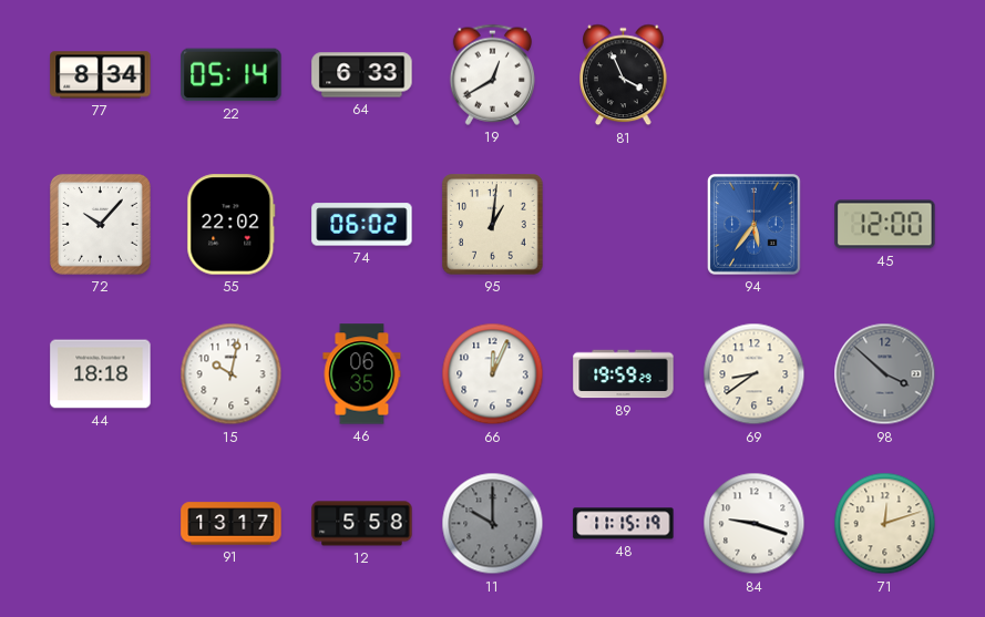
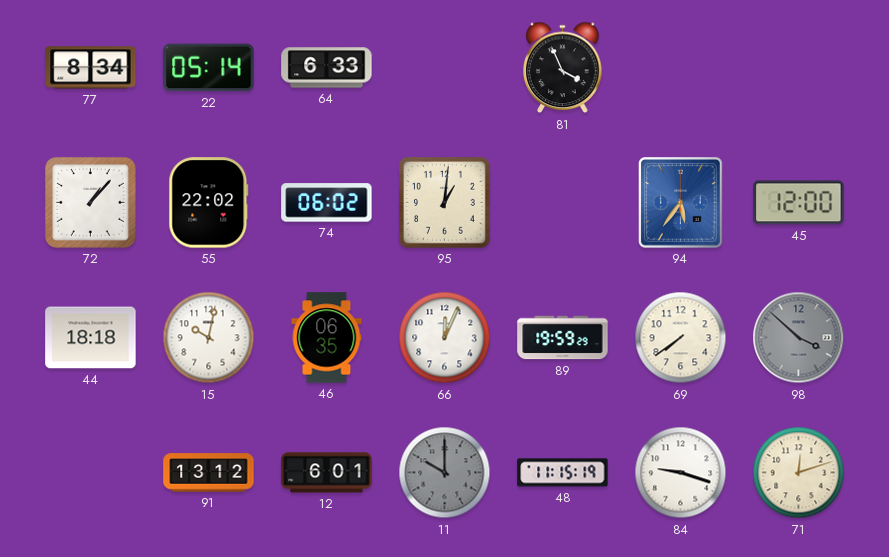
19: 12:40 -> none (492, 74)
72: 10:07 -> 1:07 (90, 202)
69: 8:39 -> 7:39 (681, 338)
91: 13:17 -> 13:12 (209, 473)
12: 5:58 -> 6:01 (327, 473)
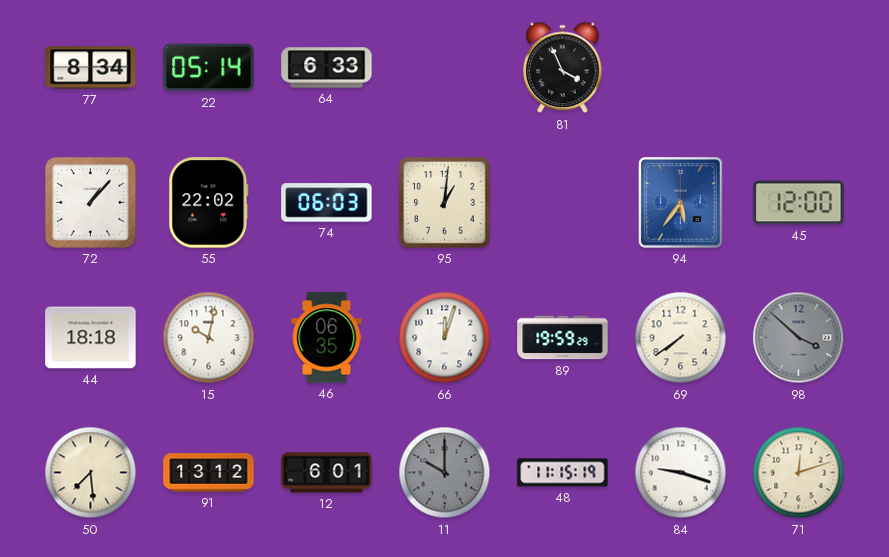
74: 06:02 -> 06:03 (327, 203)
66: 12:04 -> 12:03 (445, 338)
50: none -> 7:29 (91, 473)
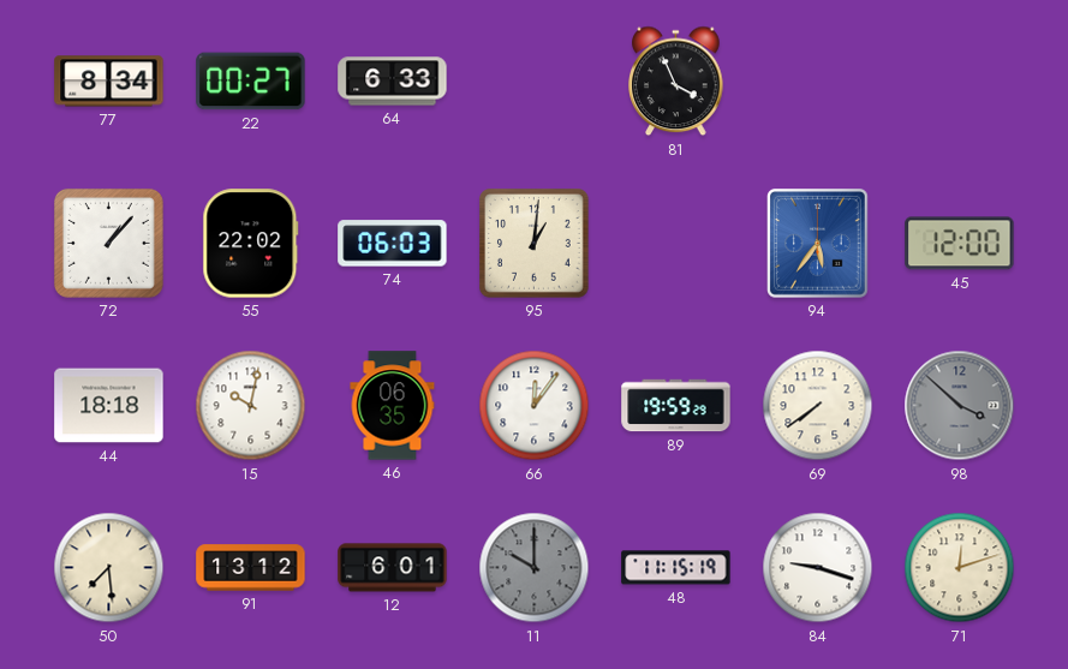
22: 05:14 -> 00:27 (251, 82)
66: 12:03 -> 12:06 (535, 406)
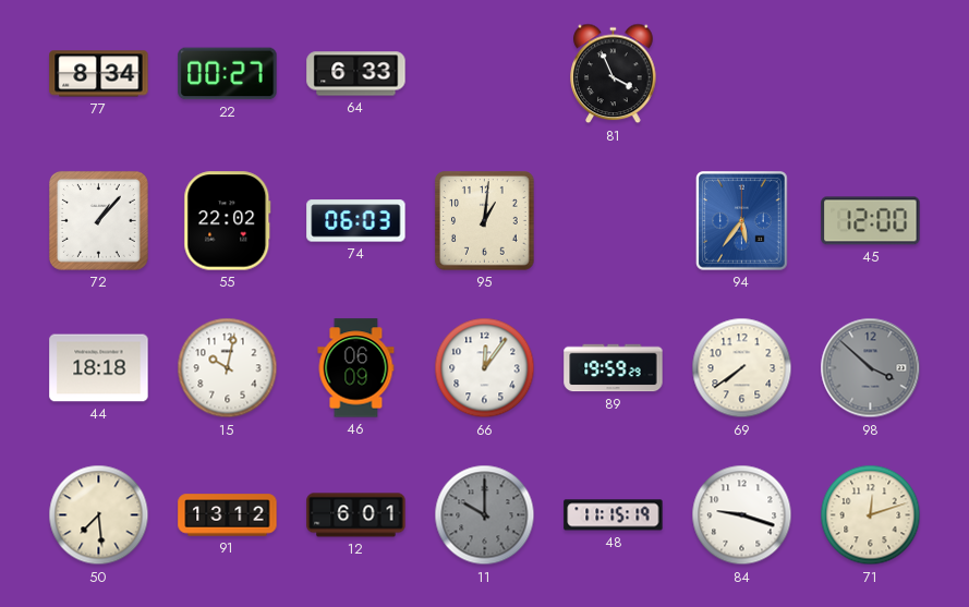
46: 06:35 -> 06:09 (356, 368)
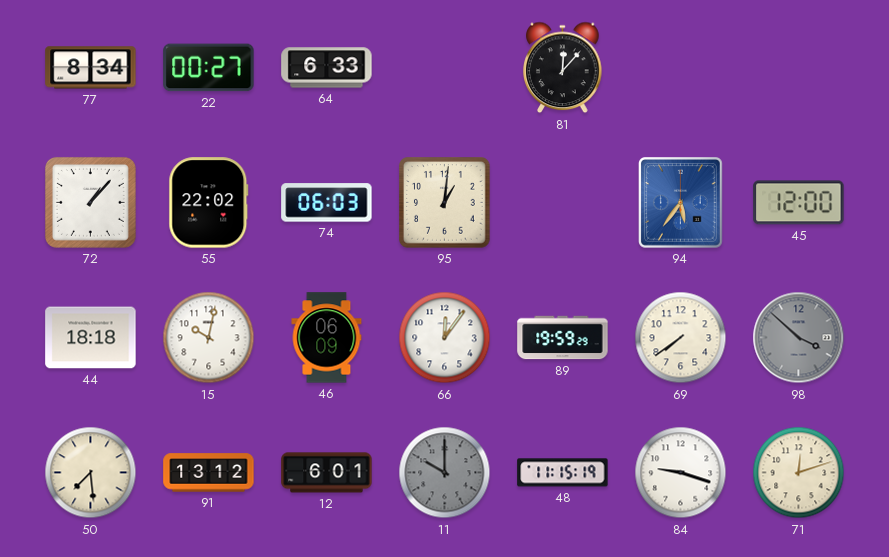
81: 3:56 -> 12:07 (563, 68)
